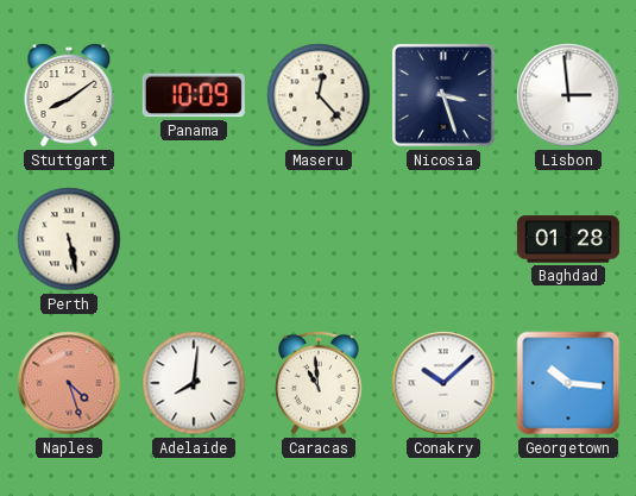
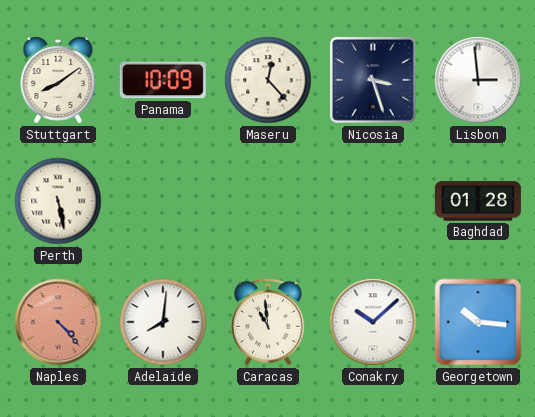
Naples: 4:27 -> 4:23 (58, 322)
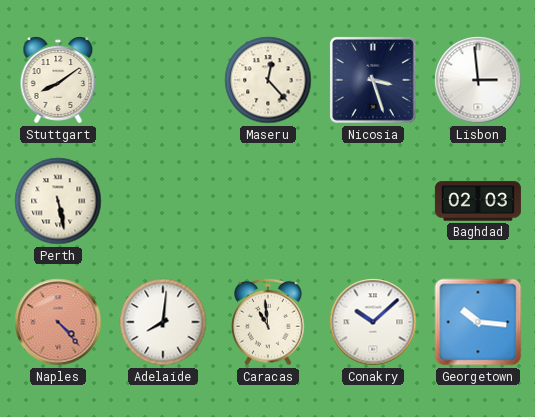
Panama: 10:09 -> none (163, 80)
Baghdad: 01:28 -> 02:03 (478, 201)
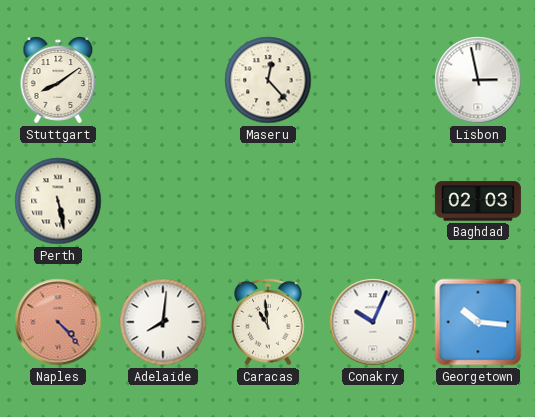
Nicosia: 3:27 -> none (373, 80)
Lisbon: 2:59 -> 2:58 (478, 80)
Conakry: 10:08 -> 10:04 (373, 322)
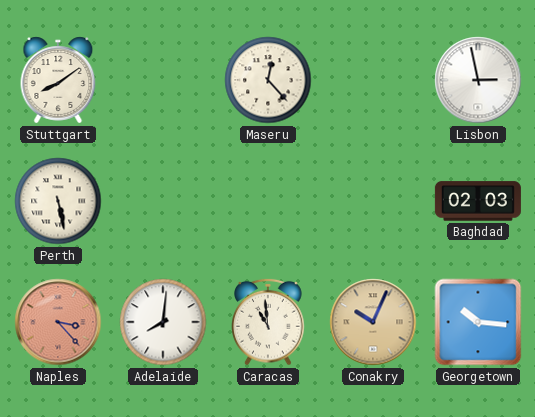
Naples: 4:23 -> 3:23 (58, 322)
Conakry dial: white -> champagne (373, 322)
